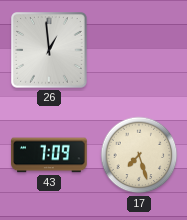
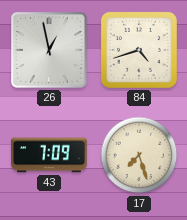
26: 12:59 -> 12:58 (50, 51)
84: none -> 4:42 (139, 50)
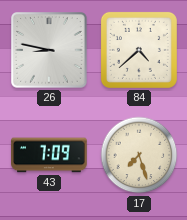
26: 12:58 -> 8:47 (50, 51)
84: 4:42 -> 4:38 (139, 50)
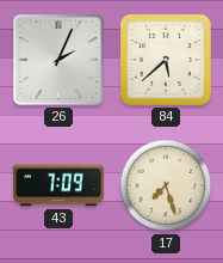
26: 8:47 -> 2:04 (60, 61)
84: 4:38 -> 5:38 (166, 60)
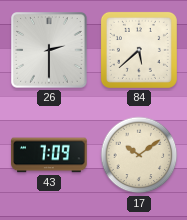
26: 2:04 -> 2:30 (50, 51)
17: 7:27 -> 10:09 (139, 155)
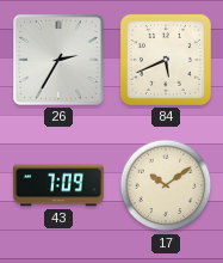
26: 2:30 -> 2:35 (60, 61)
84: 5:38 -> 5:41 (166, 60)
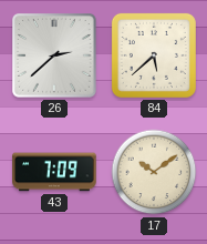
26: 2:35 -> 2:38 (55, 57)
84: 5:41 -> 5:38 (154, 55)
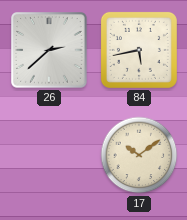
84: 5:38 -> 5:43 (139, 50)
43: 7:09 -> none (54, 172)
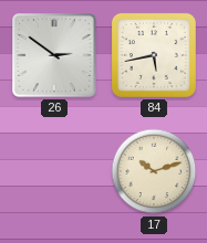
26: 2:38 -> 2:51 (55, 56)
17: 10:09 -> 10:12 (154, 171)
